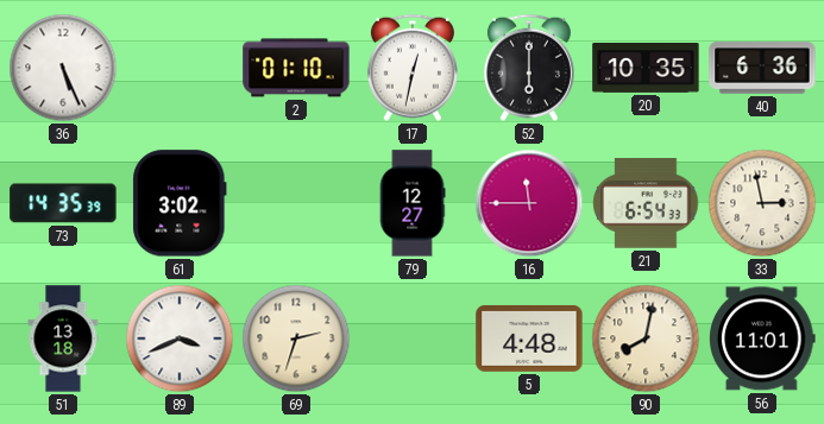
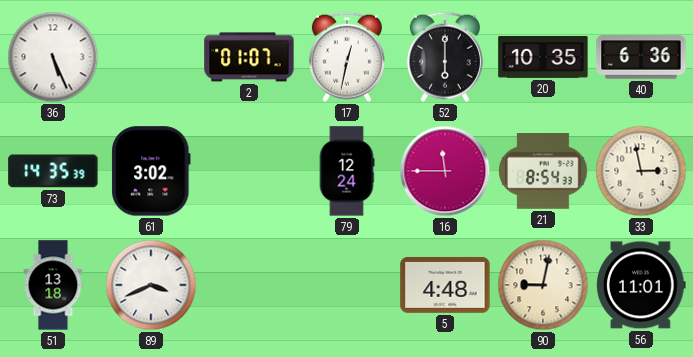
2: 01:10 -> 01:07 (249, 57)
79: 12:27 -> 12:24 (347, 171)
21: 6:54 -> 8:54 (543, 171)
69: 2:33 -> none (296, 338)
90: 8:02 -> 9:02 (543, 285)
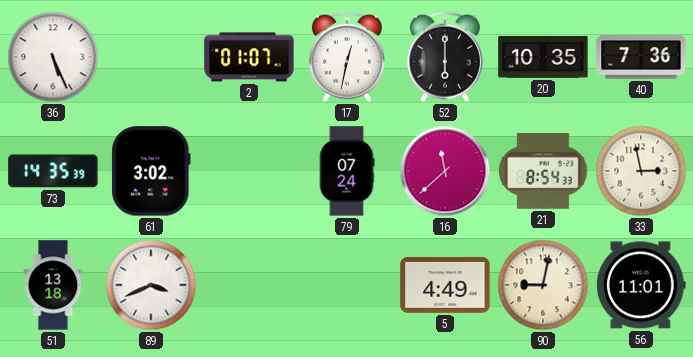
40: 6:36 -> 7:36 (641, 57)
79: 12:24 -> 07:24 (347, 171)
16: 11:45 -> 11:38 (445, 171)
5: 4:48 -> 4:49 (445, 285)
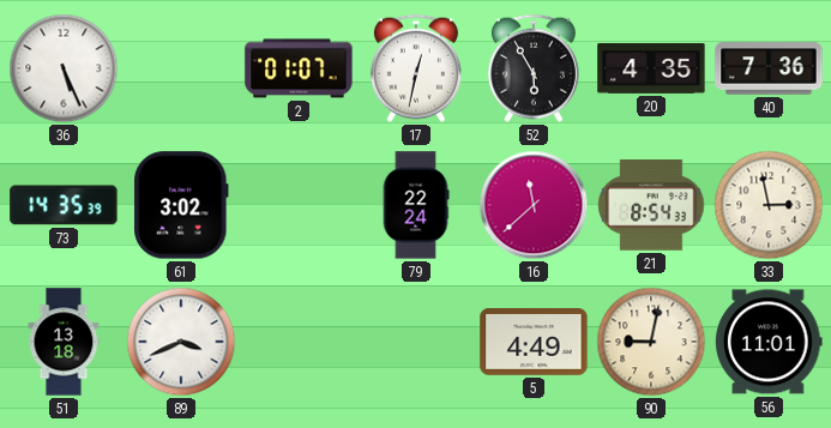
52: 6:00 -> 5:55 (534, 68)
20: 10:35 -> 4:35 (651, 70)
79: 07:24 -> 22:24 (416, 205)
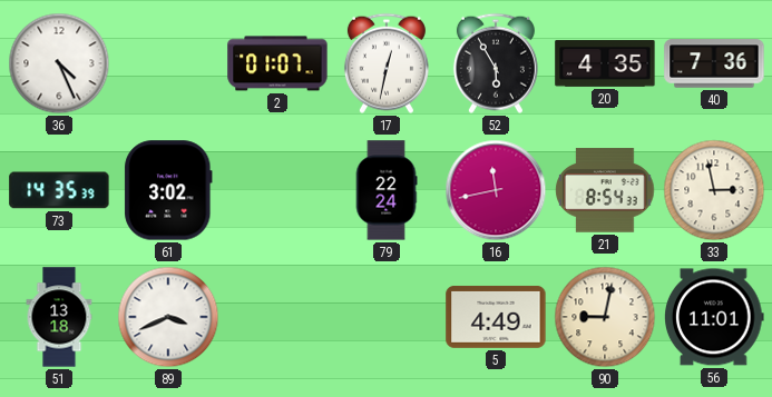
36: 5:26 -> 4:26 (59, 63)
16: 11:38 -> 11:43 (496, 190)
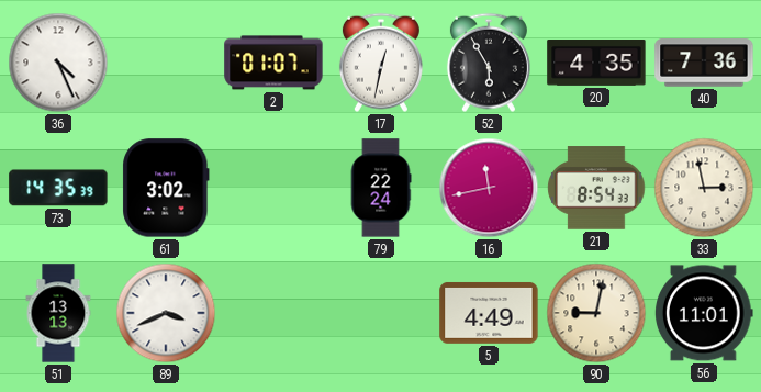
51: 13:18 -> 13:13 (58, 313)
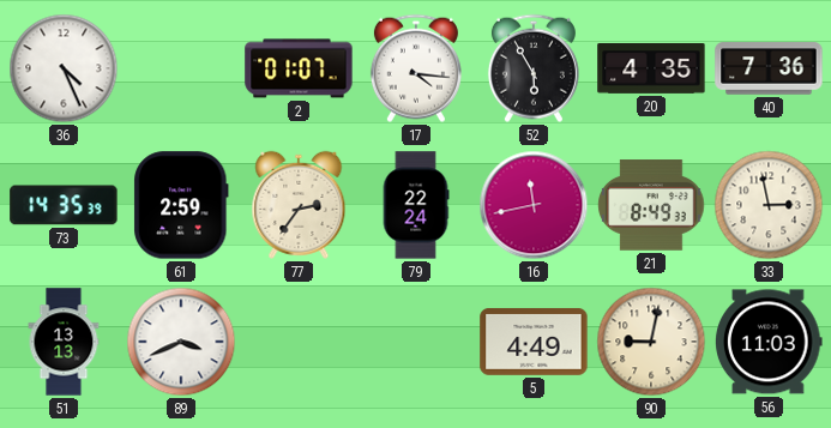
17: 12:32 -> 4:16 (416, 68)
61: 3:02 -> 2:59 (181, 205)
77: none -> 2:36 (299, 205)
21: 8:54 -> 8:49 (651, 205)
56: 11:01 -> 11:03 (770, 342)
